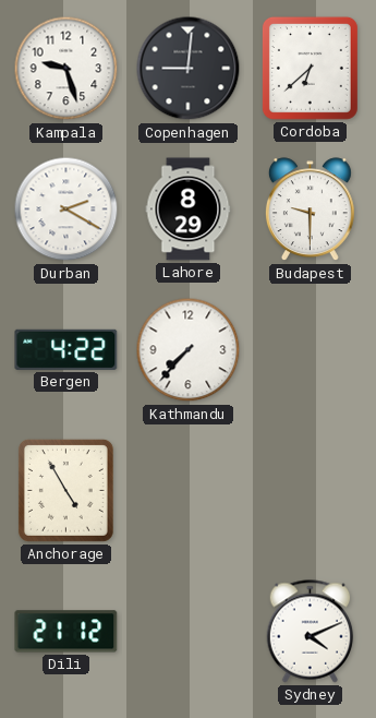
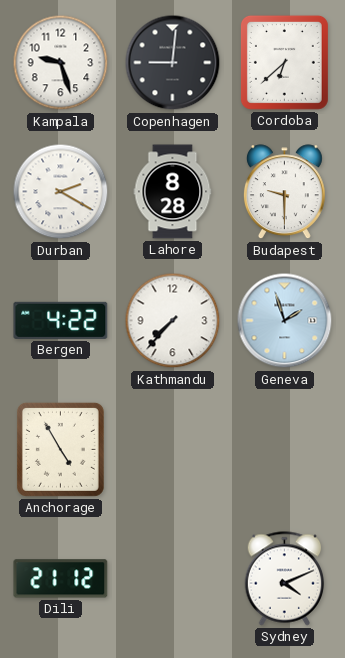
Lahore: 8:29 -> 8:28 (173, 192)
Geneva: none -> 1:57 (285, 321)
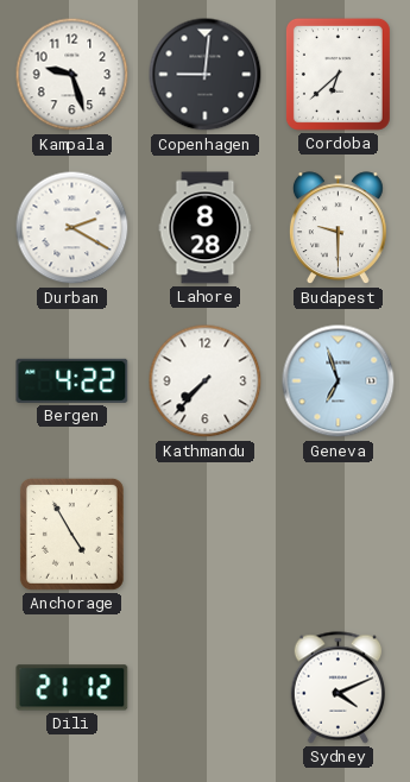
Geneva: 1:57 -> 6:57 (339, 381)
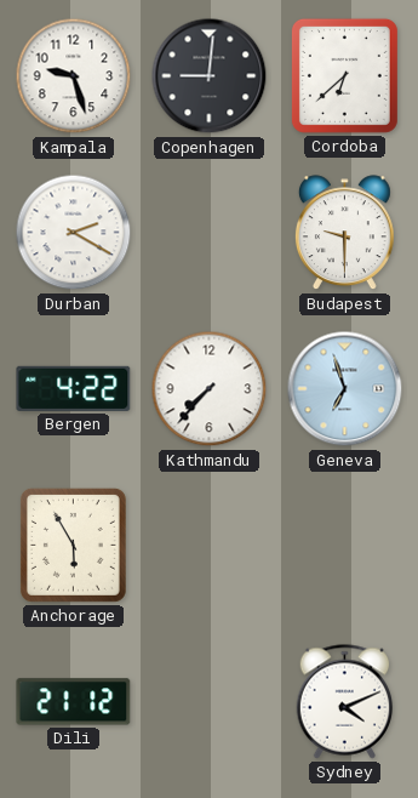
Lahore: 8:28 -> none (206, 228)
Anchorage: 4:55 -> 5:55 (73, 545)
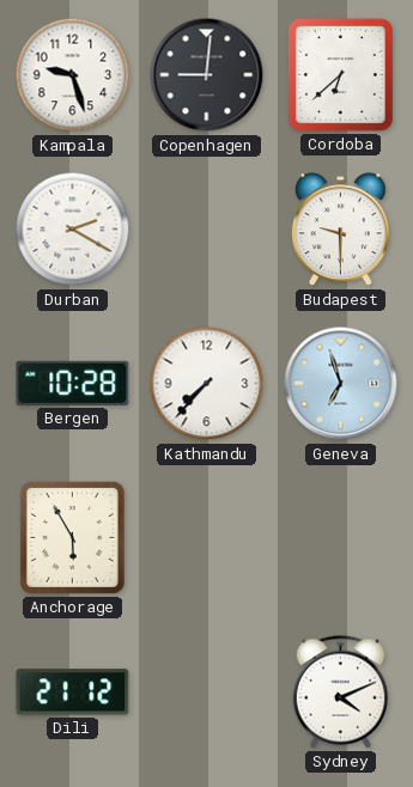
Bergen: 4:22 -> 10:28 (73, 383)
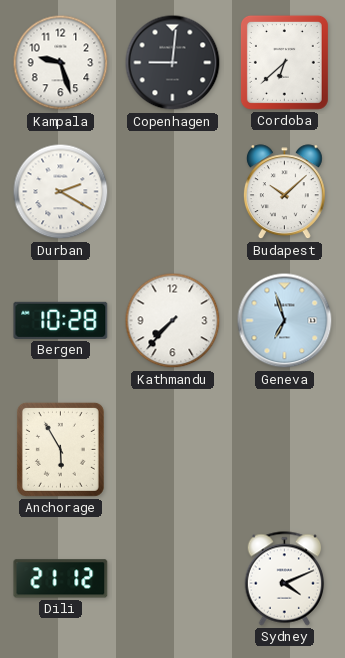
Budapest: 9:30 -> 10:08 (284, 192)
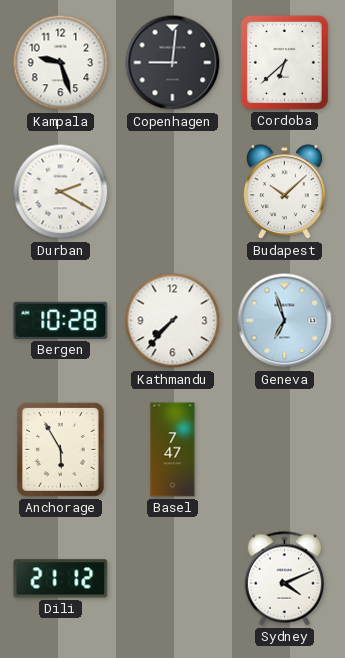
Basel: none -> 7:47 (173, 450)
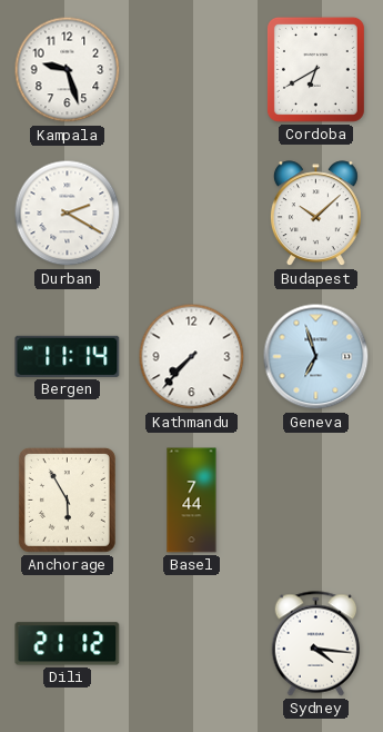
Copenhagen: 9:01 -> none (173, 63)
Cordoba: 6:38 -> 6:40 (315, 69)
Bergen: 10:28 -> 11:14 (68, 356)
Basel: 7:47 -> 7:44 (192, 501)
Sydney: 4:11 -> 4:16 (316, 644)
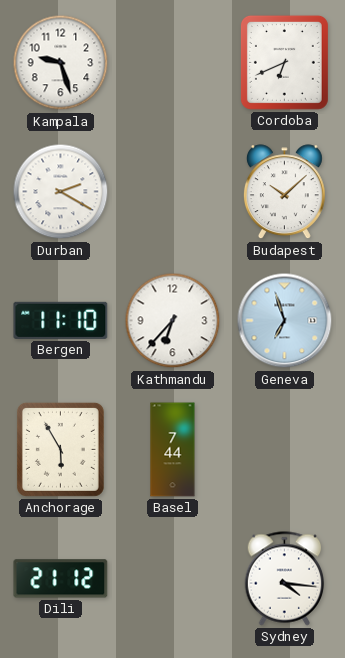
Cordoba: 6:40 -> 6:41 (284, 62)
Bergen: 11:14 -> 11:10 (61, 320)
Kathmandu: 7:37 -> 6:37 (173, 321)
